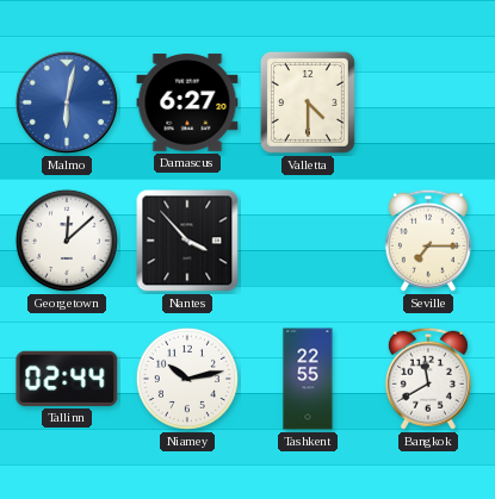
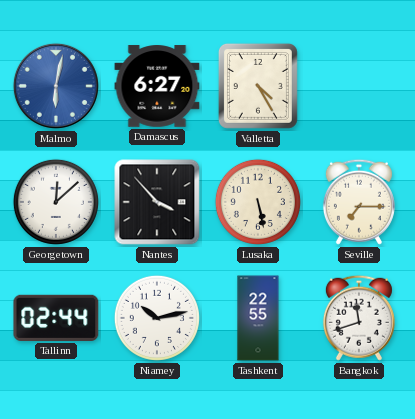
Valletta: 4:30 -> 4:25 (258, 86)
Lusaka: none -> 5:28 (258, 202)
Bangkok: 11:40 -> 11:42 (359, 318)
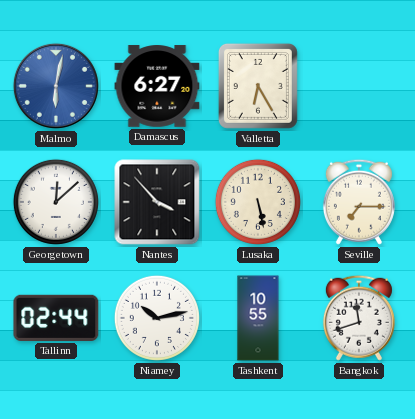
Valletta: 4:25 -> 6:25 (258, 86)
Tashkent: 22:55 -> 10:55 (258, 318)
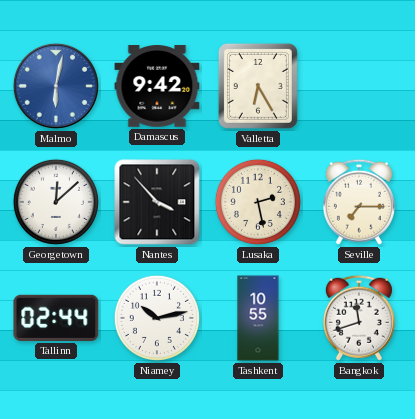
Damascus: 6:27 -> 9:42 (157, 86)
Lusaka: 5:28 -> 2:28 (258, 202)
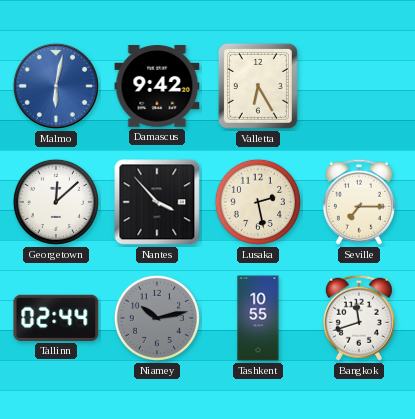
Niamey dial: white -> grey (157, 318)
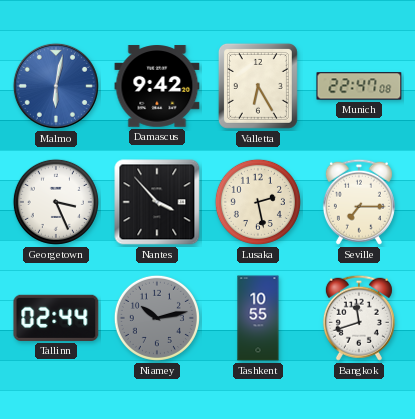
Munich: none -> 22:47 (359, 86)
Georgetown: 12:08 -> 3:26 (56, 202)
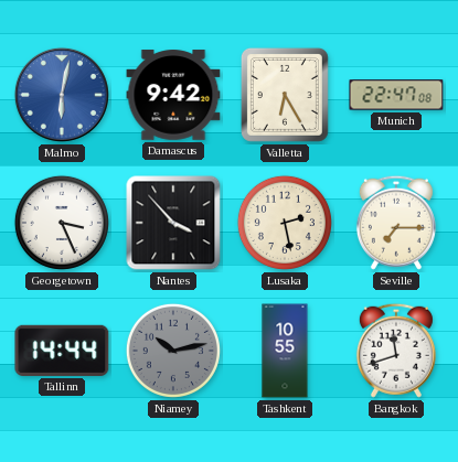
Tallinn: 02:44 -> 14:44 (62, 351)
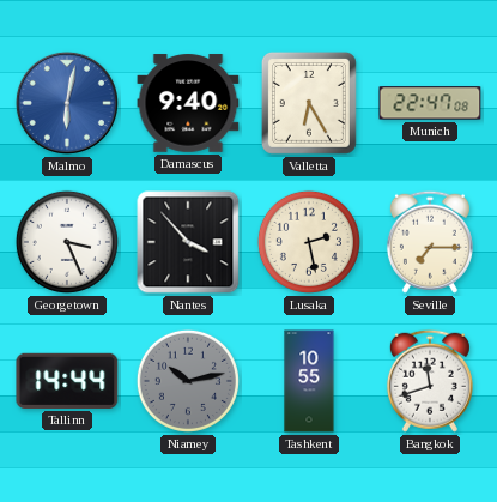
Damascus: 9:42 -> 9:40 (188, 103)
